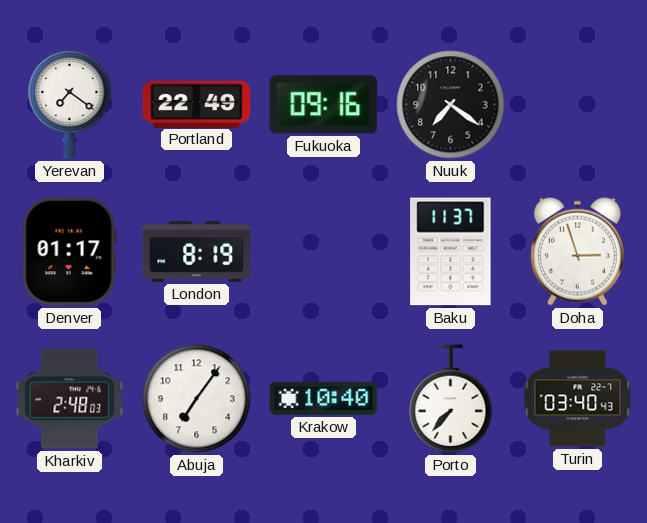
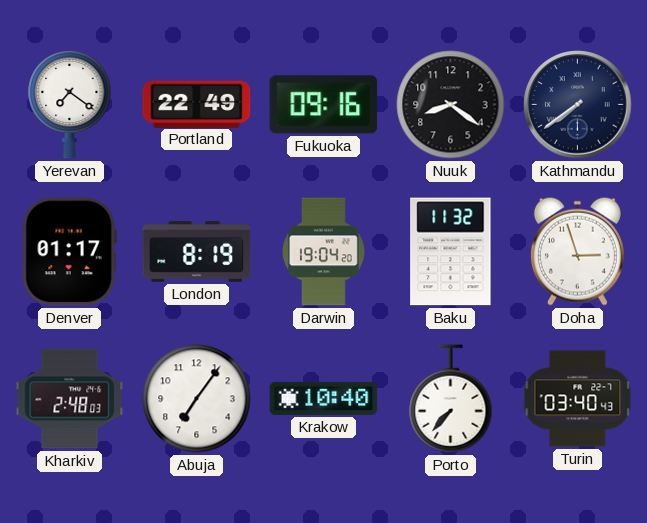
Nuuk: 7:21 -> 8:21 (451, 105)
Kathmandu: none -> 7:39 (578, 105)
Darwin: none -> 19:04 (324, 252)
Baku: 11:37 -> 11:32 (451, 252)
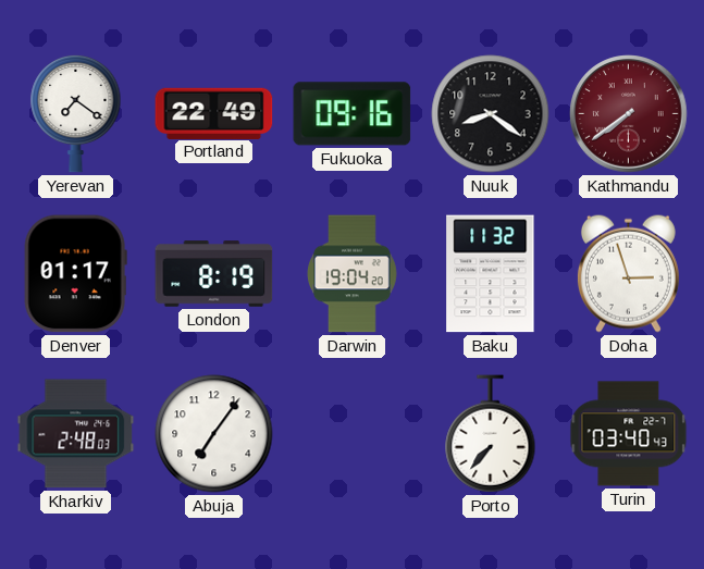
Kathmandu dial: navy -> burgundy (629, 114)
Krakow: 10:40 -> none (324, 398)
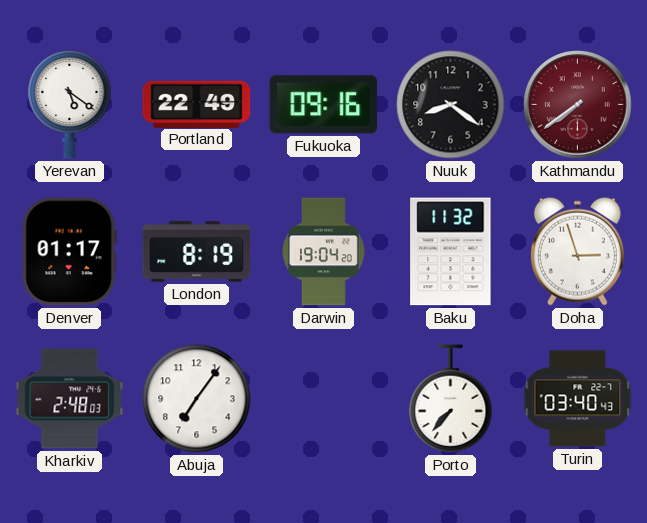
Yerevan: 7:21 -> 5:21 (70, 104)
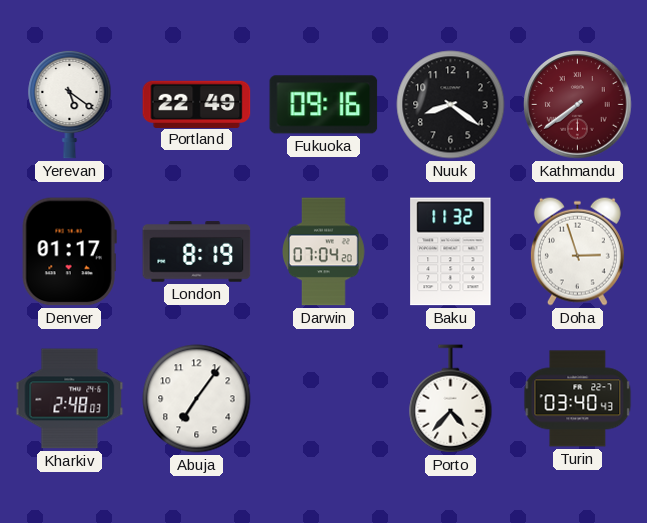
Darwin: 19:04 -> 07:04 (324, 252)
Porto: 7:37 -> 4:37 (451, 399)
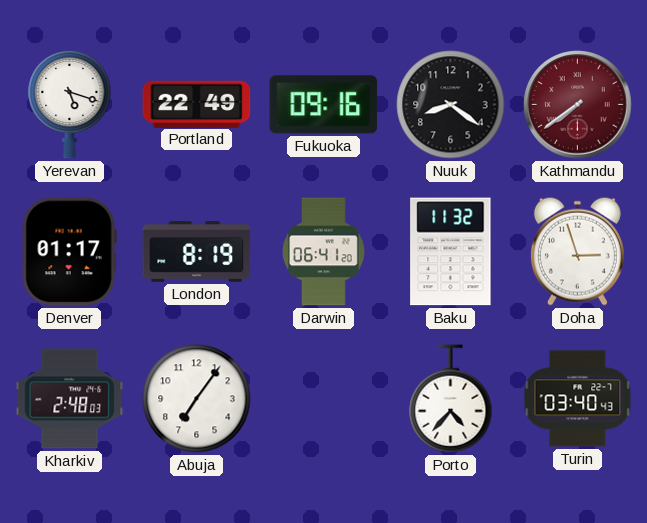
Yerevan: 5:21 -> 5:18 (70, 104)
Darwin: 07:04 -> 06:41 (324, 252)
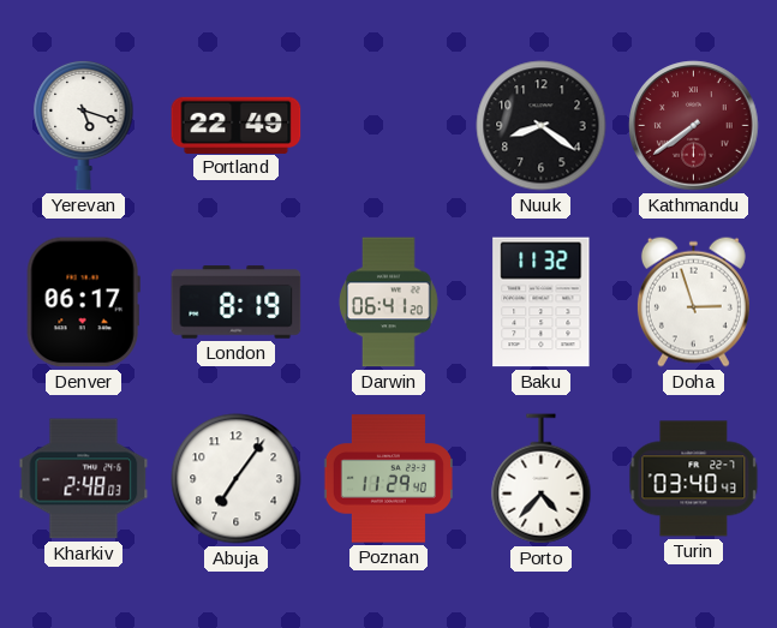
Fukuoka: 09:16 -> none (324, 105)
Denver: 01:17 -> 06:17 (83, 303)
Poznan: none -> 11:29 (388, 479)
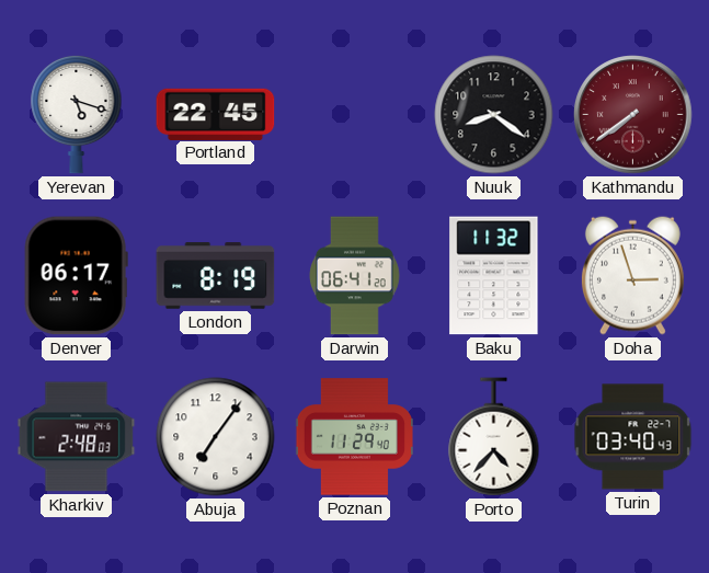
Portland: 22:49 -> 22:45 (216, 114)
